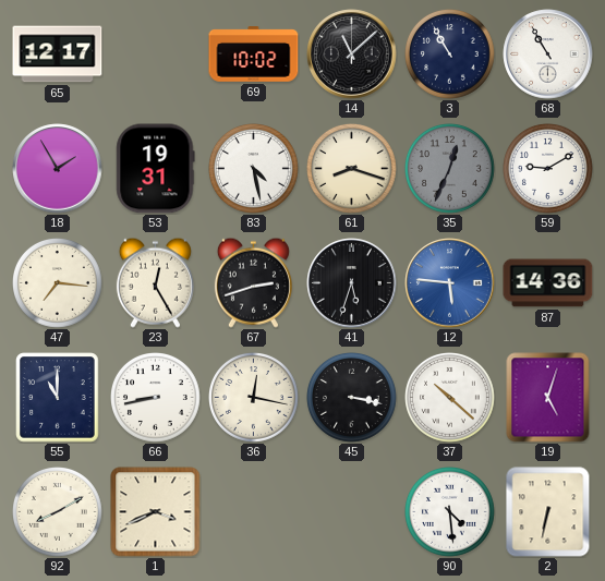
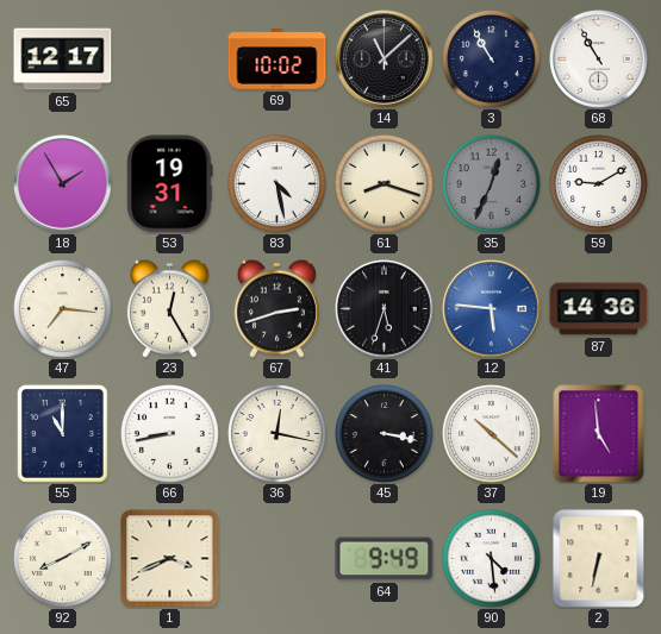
19: 5:03 -> 4:59 (599, 434)
64: none -> 9:49 (385, 559)
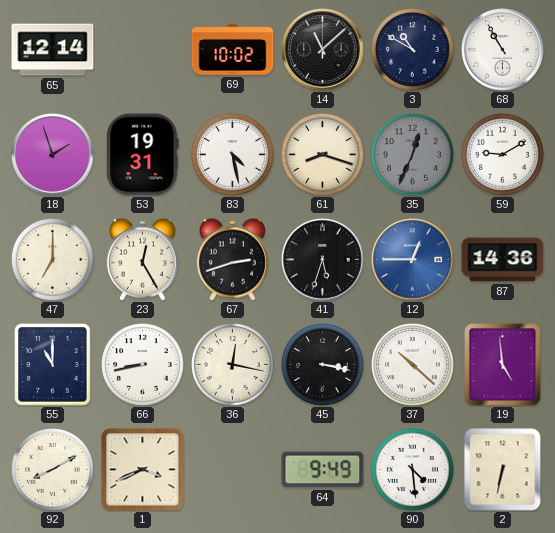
65: 12:17 -> 12:14 (53, 50)
3: 10:55 -> 10:50 (413, 50)
18: 1:55 -> 1:57 (53, 155)
47: 7:16 -> 7:00 (53, 260)
12: 5:46 -> 12:45 (413, 260)
